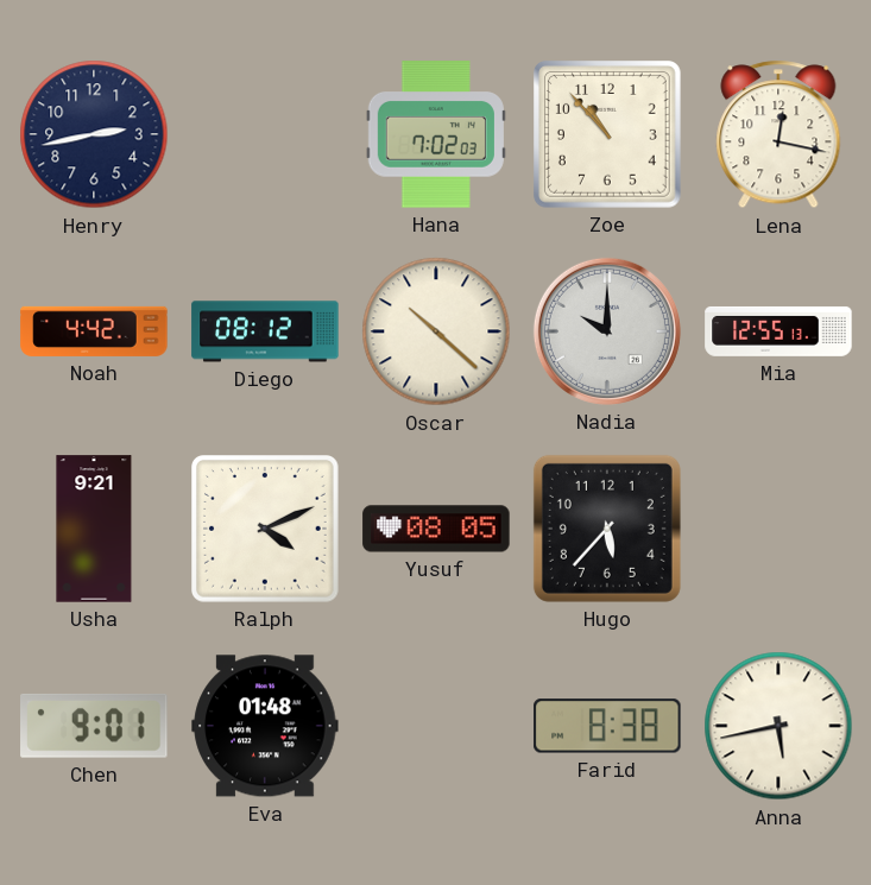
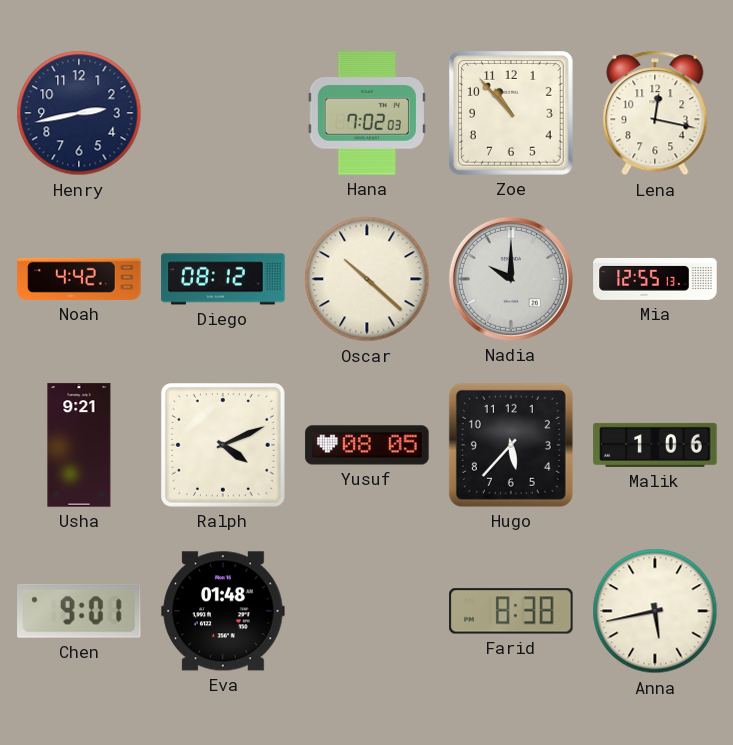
Malik: none -> 1:06 (655, 445)
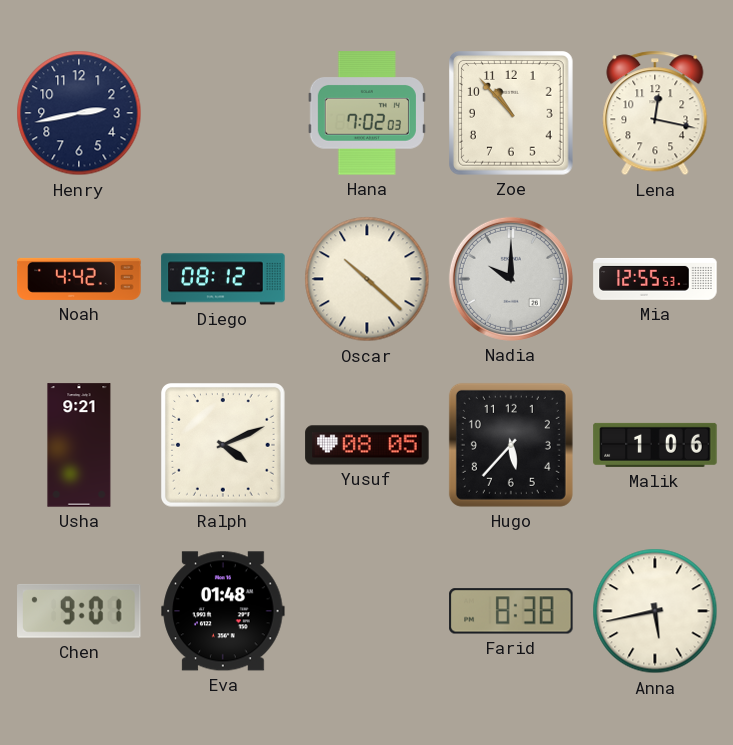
Mia: 12:55:13 -> 12:55:53 (655, 279)
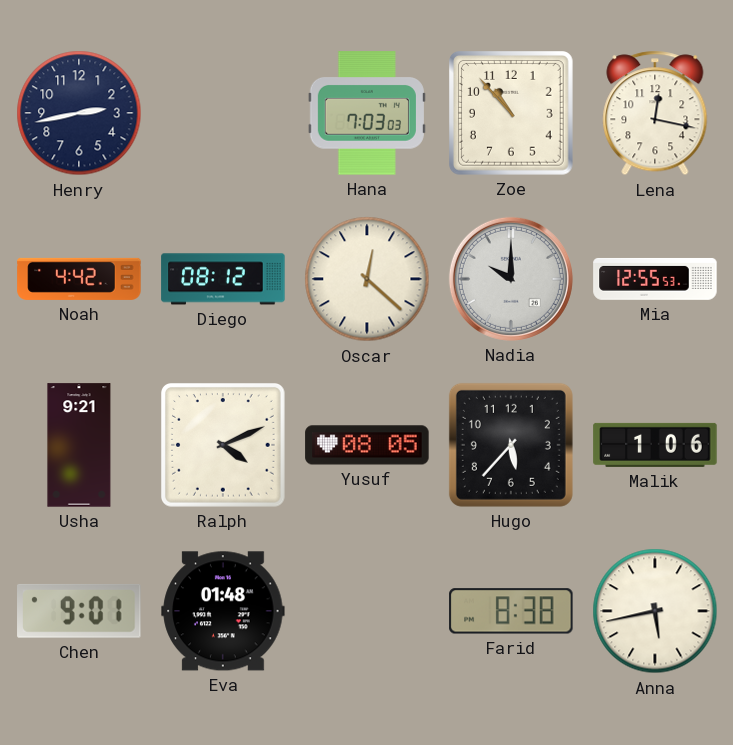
Hana: 7:02 -> 7:03 (367, 113)
Oscar: 10:22 -> 12:22 (367, 279)
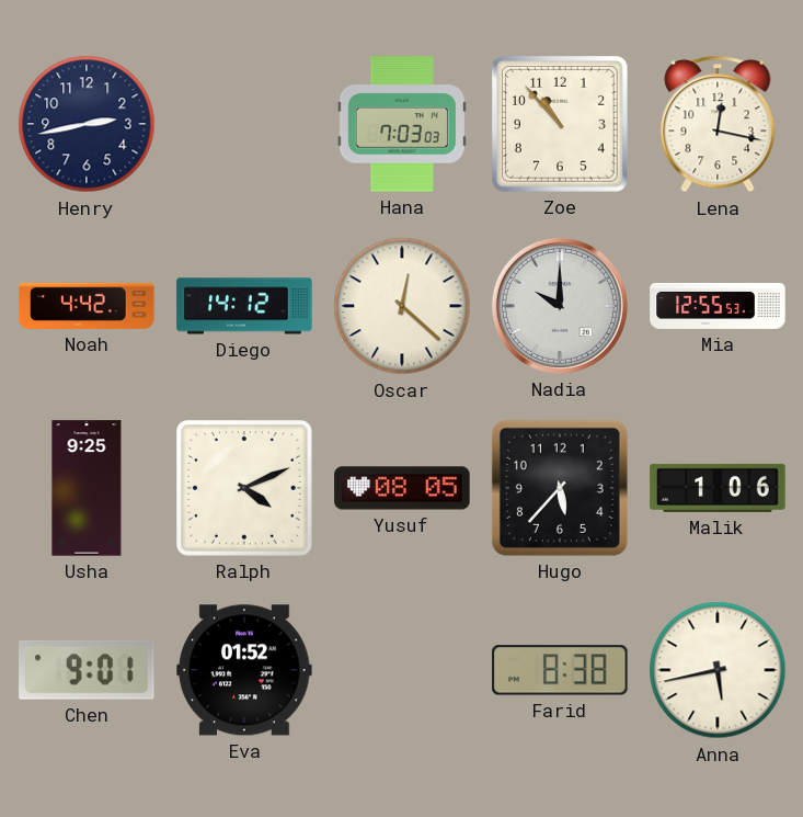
Diego: 08:12 -> 14:12 (244, 306)
Usha: 9:21 -> 9:25 (87, 488)
Eva: 01:48 -> 01:52 (244, 670)
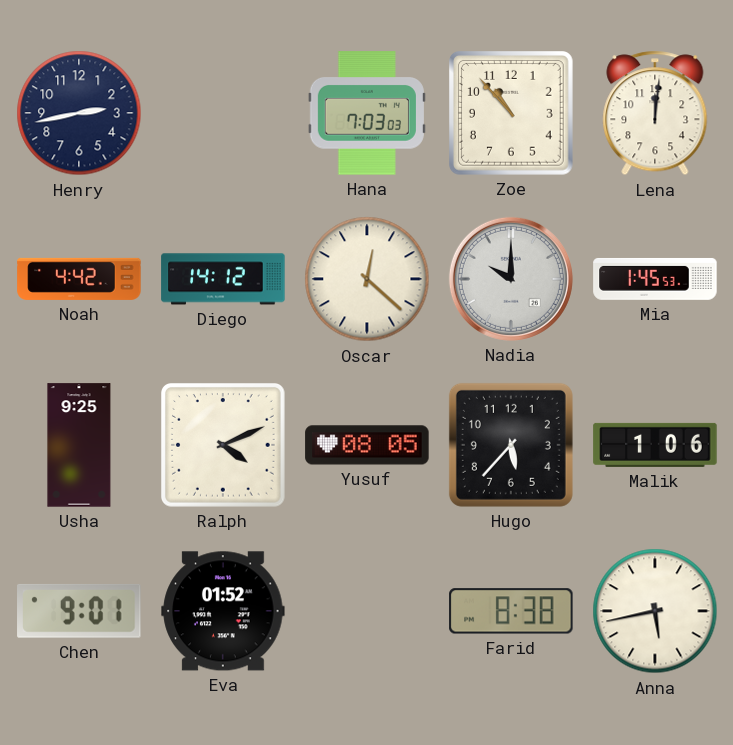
Lena: 12:17 -> 12:01 (655, 113)
Mia: 12:55 -> 1:45 (655, 279)
